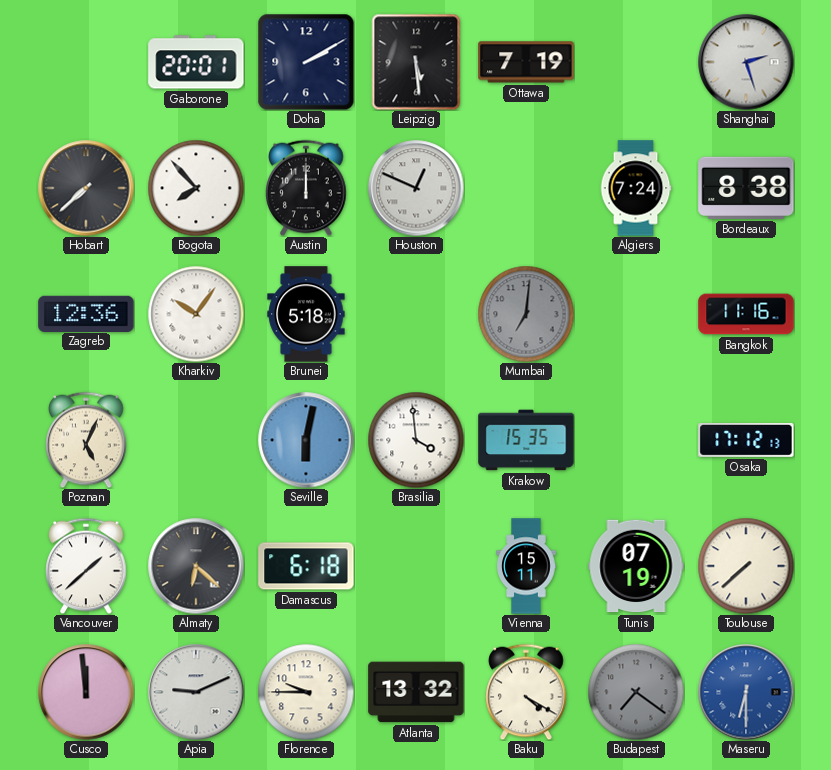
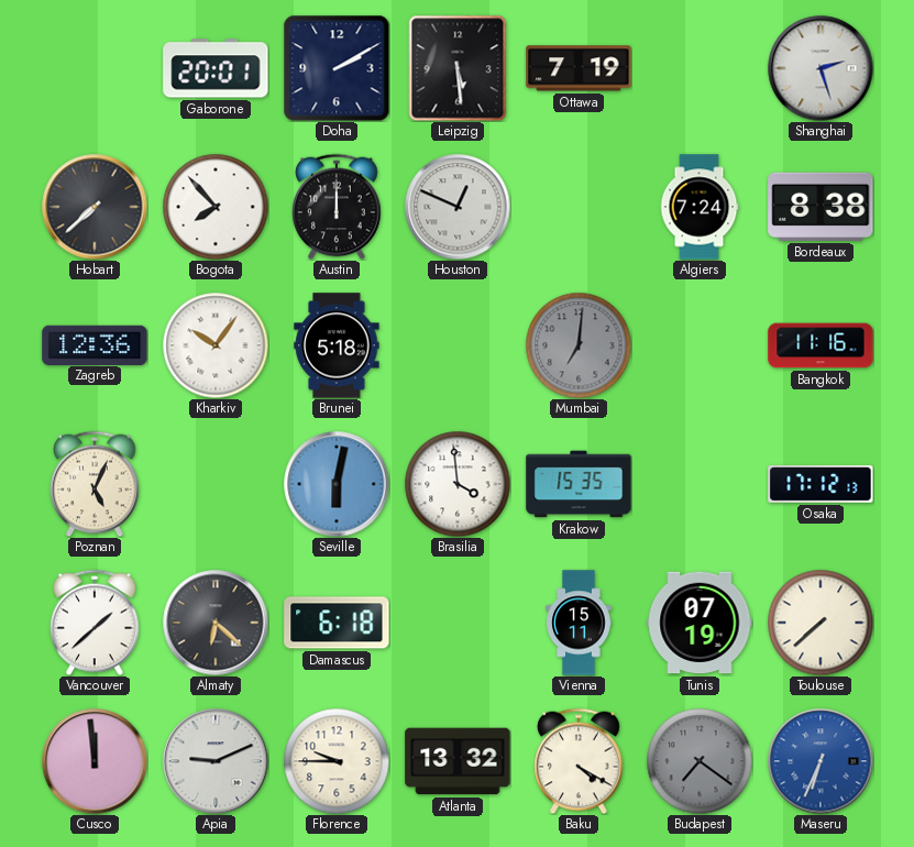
Maseru: 6:30 -> 6:34 (821, 761)
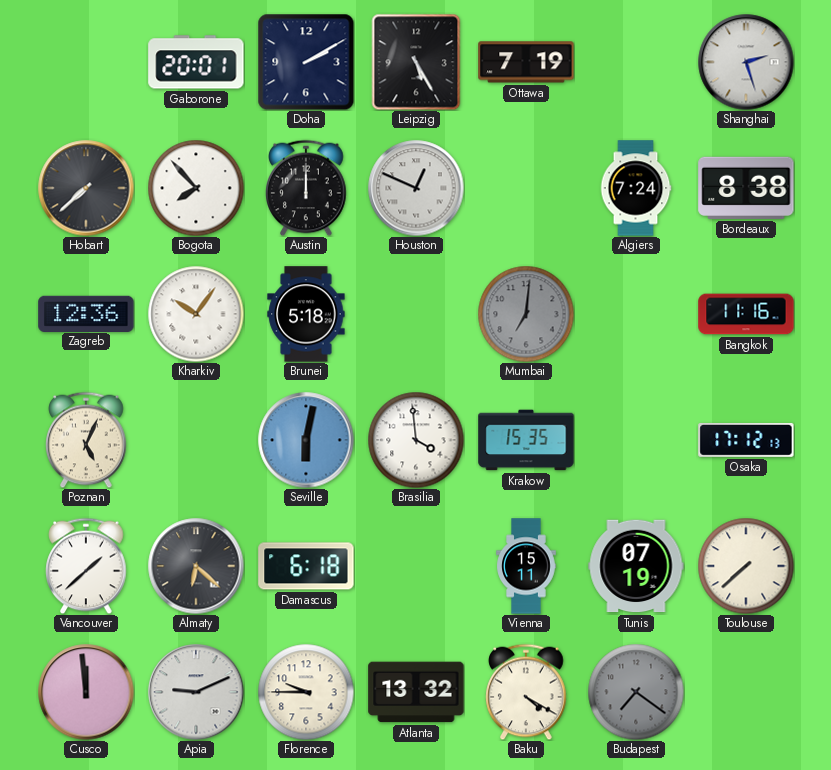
Leipzig: 5:29 -> 5:25 (416, 62)
Maseru: 6:34 -> none (821, 761)
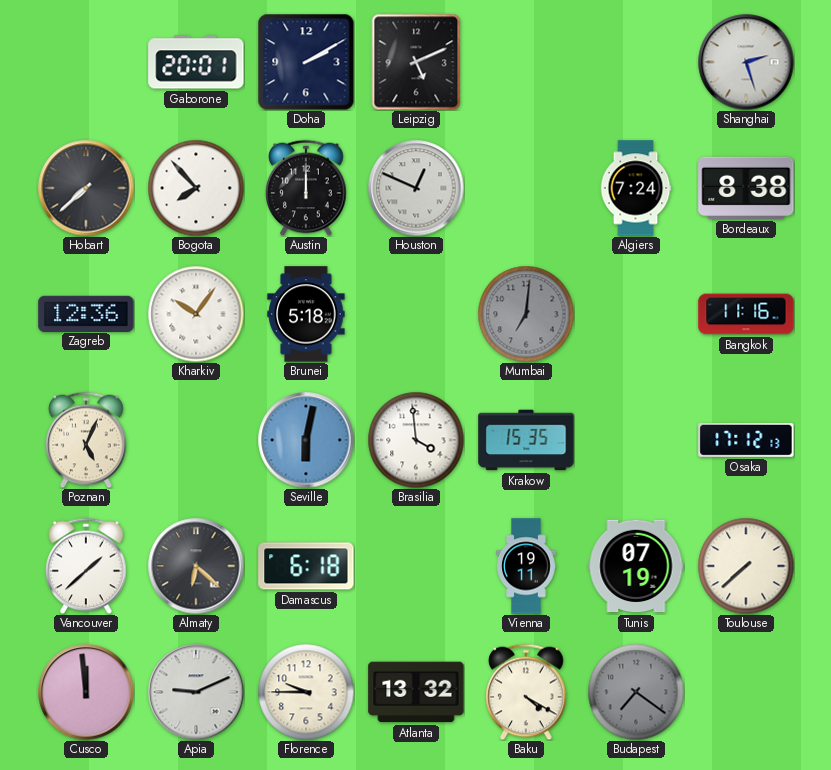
Leipzig: 5:25 -> 5:11 (416, 62)
Ottawa: 7:19 -> none (526, 62)
Vienna: 15:11 -> 19:11 (526, 566)
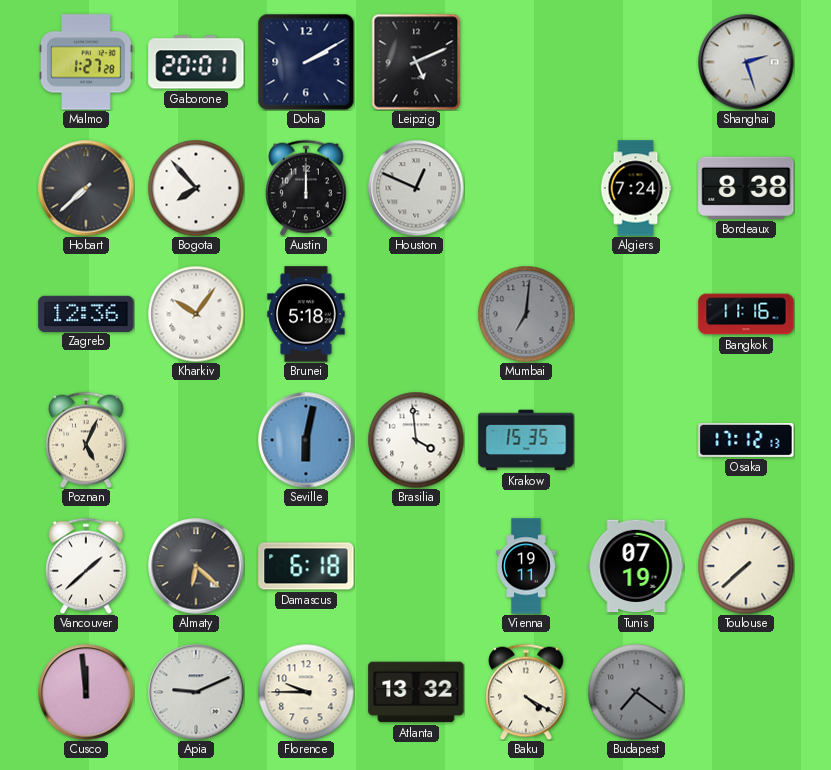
Malmo: none -> 1:27 (86, 62)
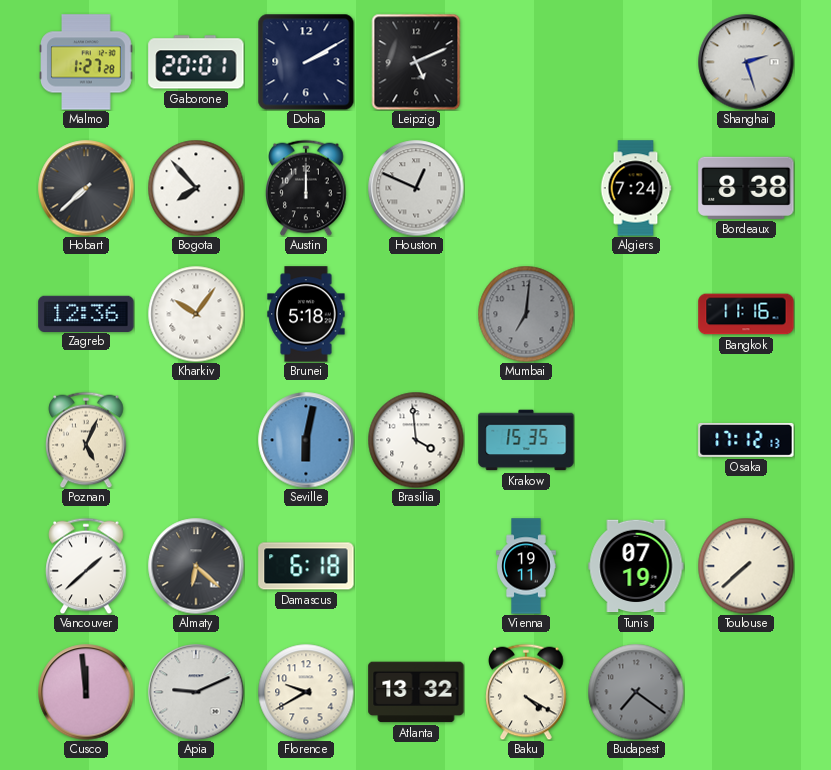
Florence: 9:45 -> 9:40 (306, 692)
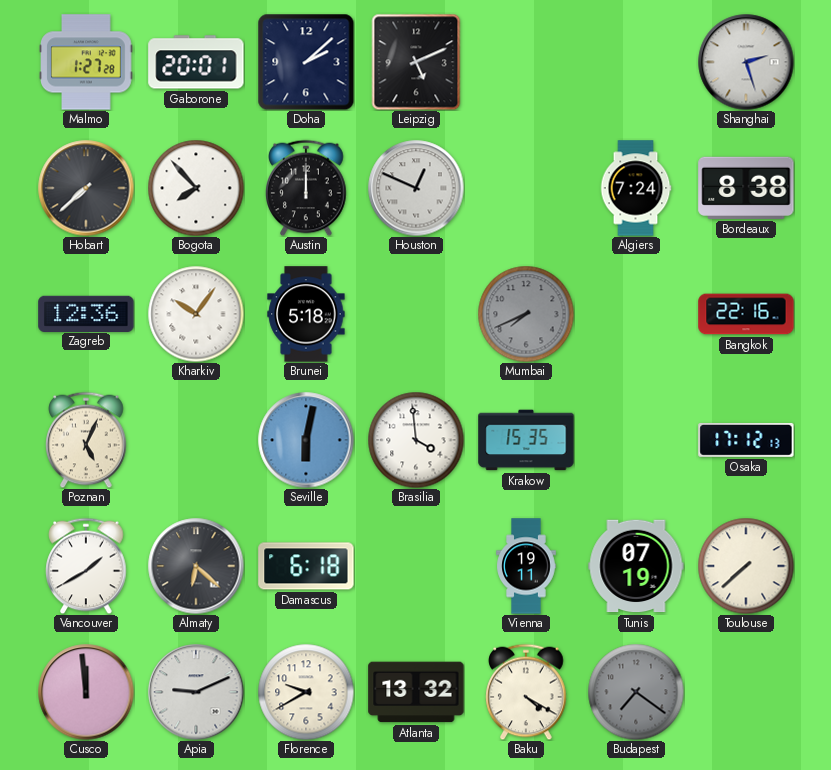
Doha: 2:10 -> 2:08 (306, 62)
Mumbai: 7:01 -> 7:41 (526, 314)
Bangkok: 11:16 -> 22:16 (746, 314)
Vancouver: 1:38 -> 1:40 (86, 566)
